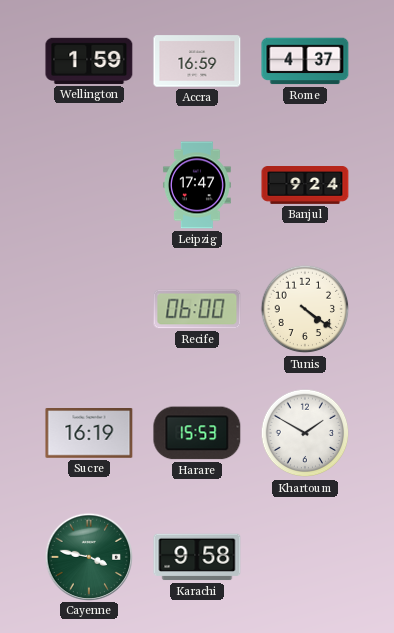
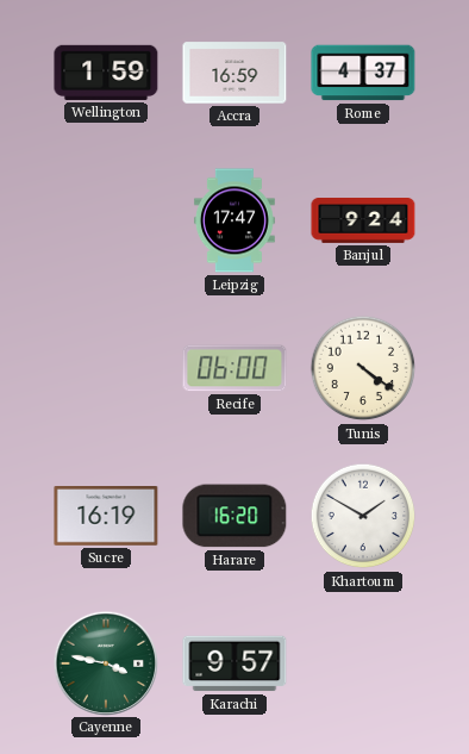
Harare: 15:53 -> 16:20 (234, 516)
Karachi: 9:58 -> 9:57 (234, 663)
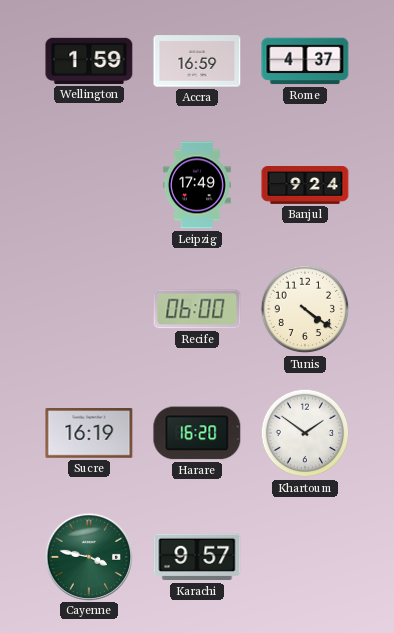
Leipzig: 17:47 -> 17:49 (197, 185)
Khartoum: 1:50 -> 1:51 (305, 433)
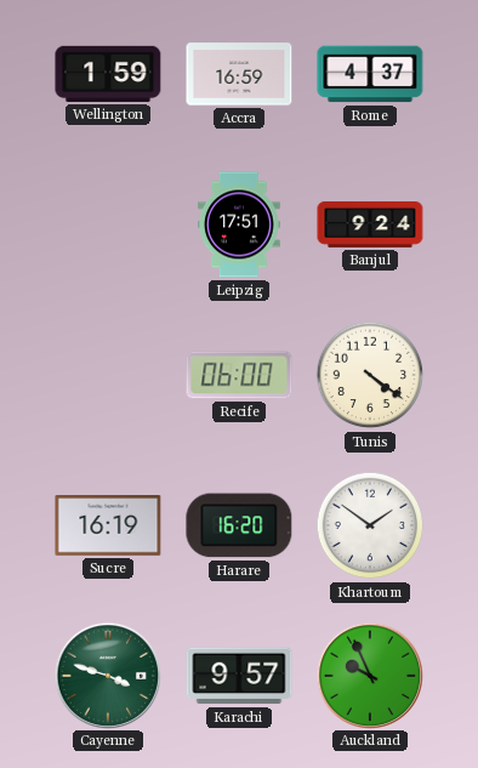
Leipzig: 17:49 -> 17:51 (239, 224)
Cayenne: 3:47 -> 3:48 (107, 675)
Auckland: none -> 9:56 (369, 675)
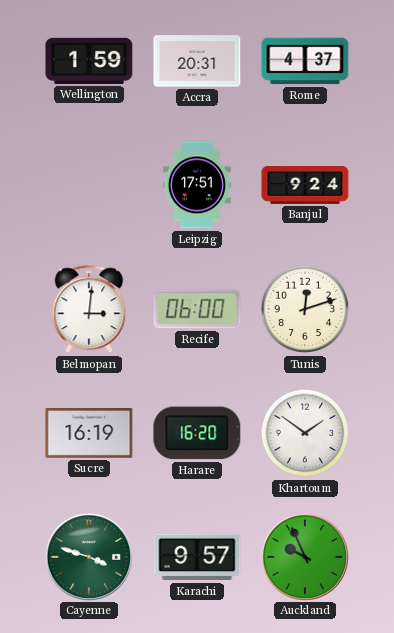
Accra: 16:59 -> 20:31 (197, 61)
Belmopan: none -> 3:01 (89, 310)
Tunis: 4:21 -> 12:12 (305, 309)
